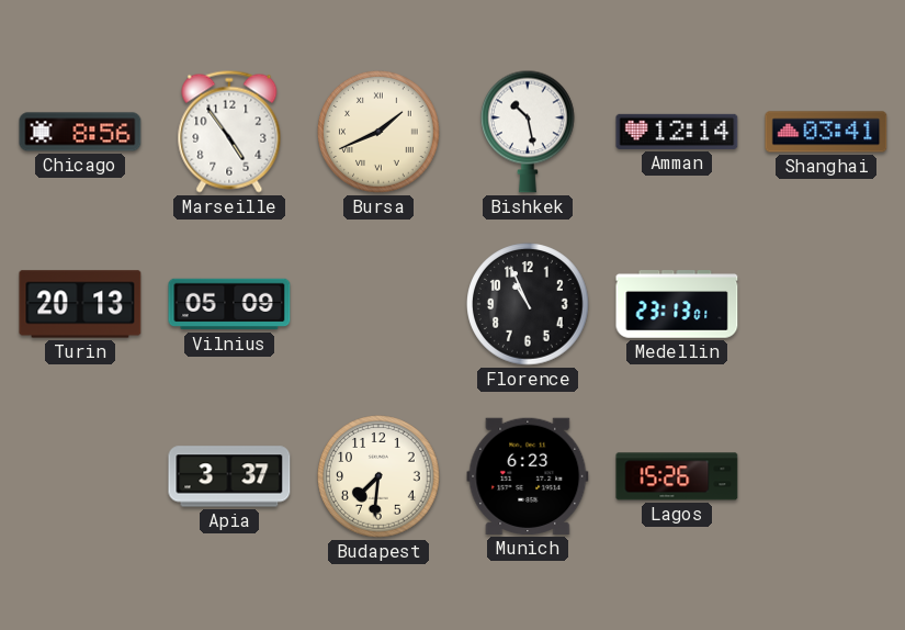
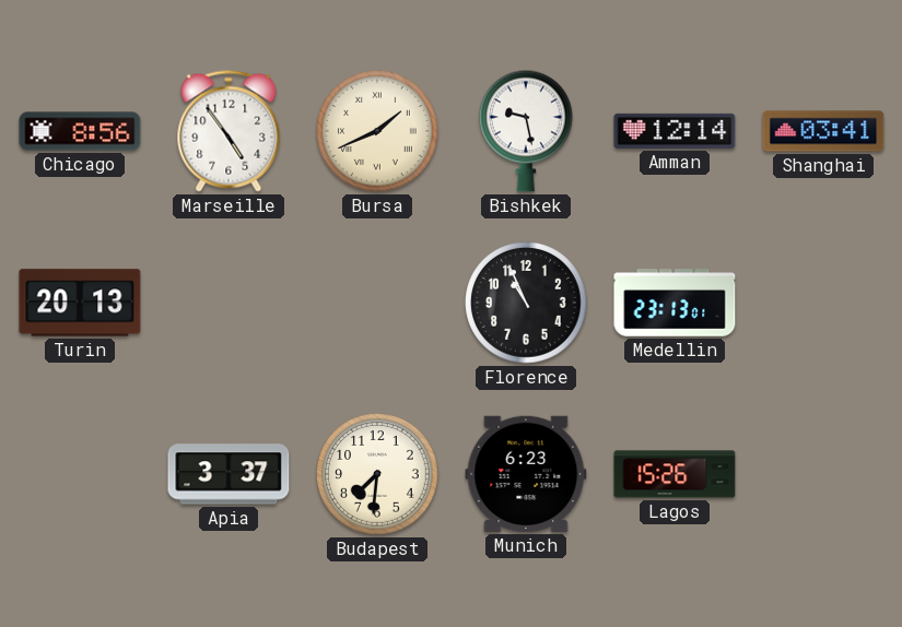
Bishkek: 10:28 -> 9:28 (527, 131)
Vilnius: 05:09 -> none (229, 304)
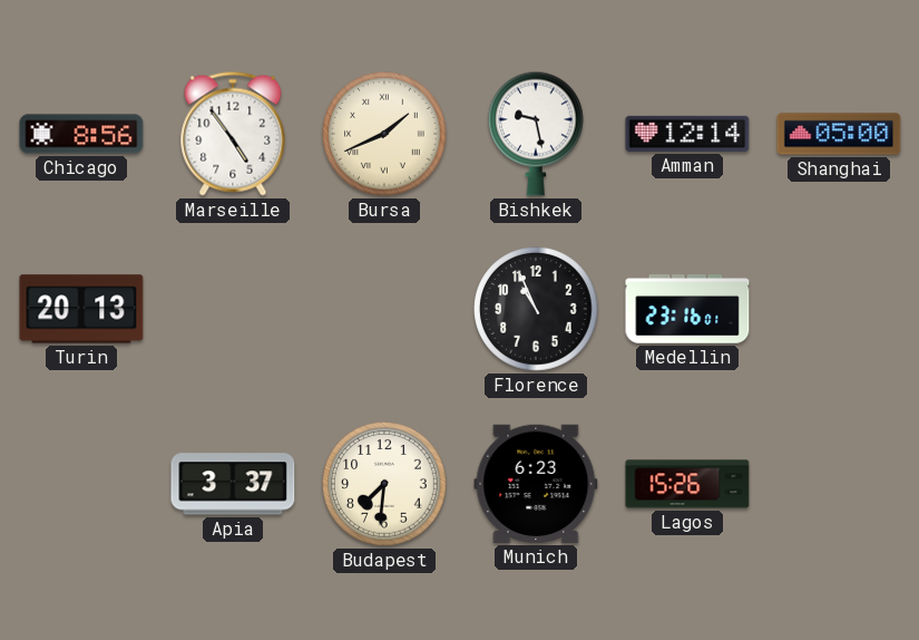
Shanghai: 03:41 -> 05:00 (839, 134)
Medellin: 23:13 -> 23:16 (687, 309)
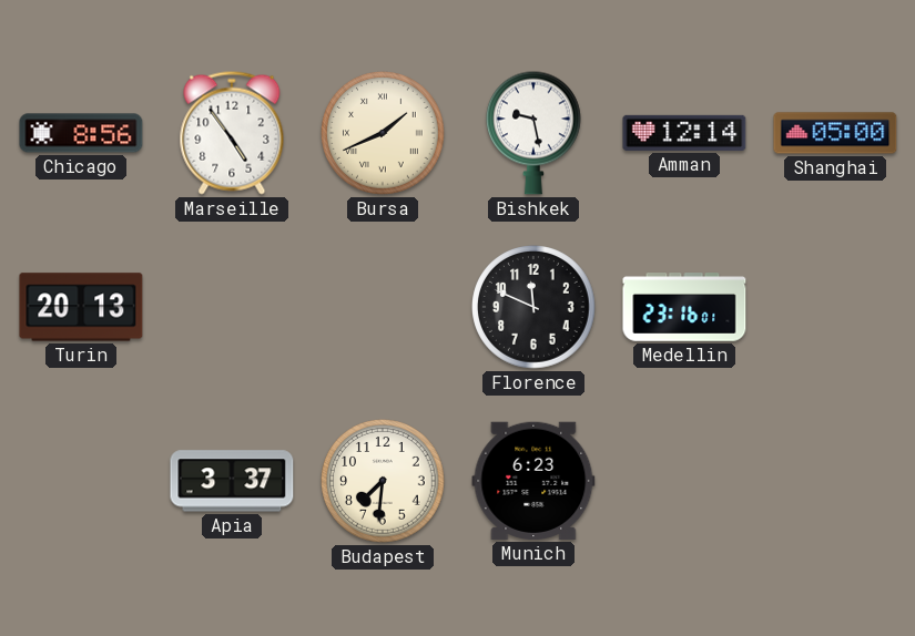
Florence: 10:56 -> 11:49 (533, 307)
Lagos: 15:26 -> none (687, 484)
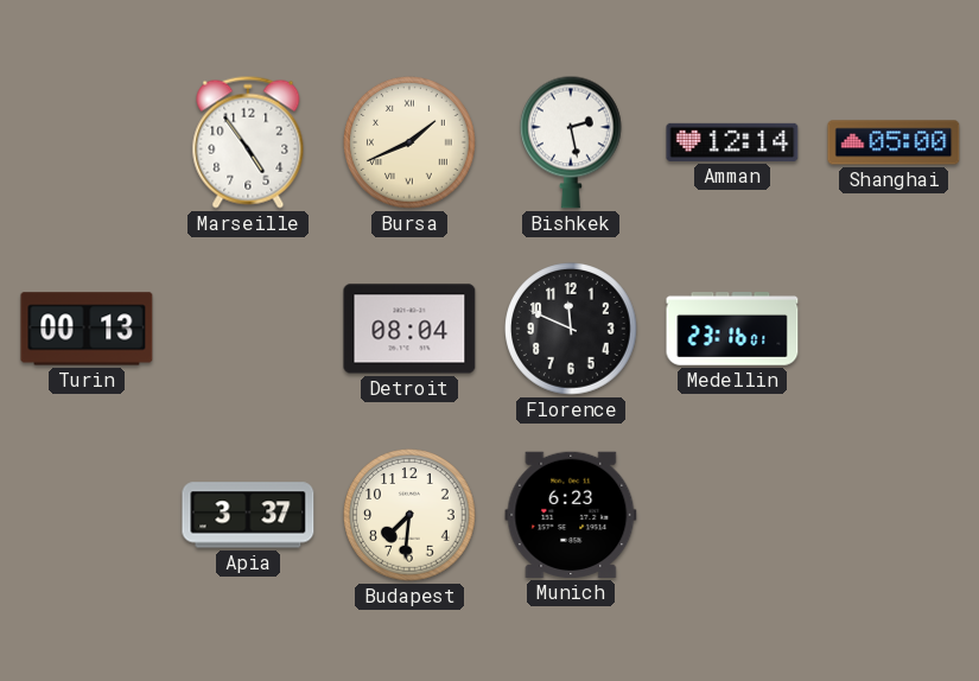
Chicago: 8:56 -> none (81, 133)
Bishkek: 9:28 -> 2:28 (572, 142)
Turin: 20:13 -> 00:13 (87, 329)
Detroit: none -> 08:04 (409, 329)
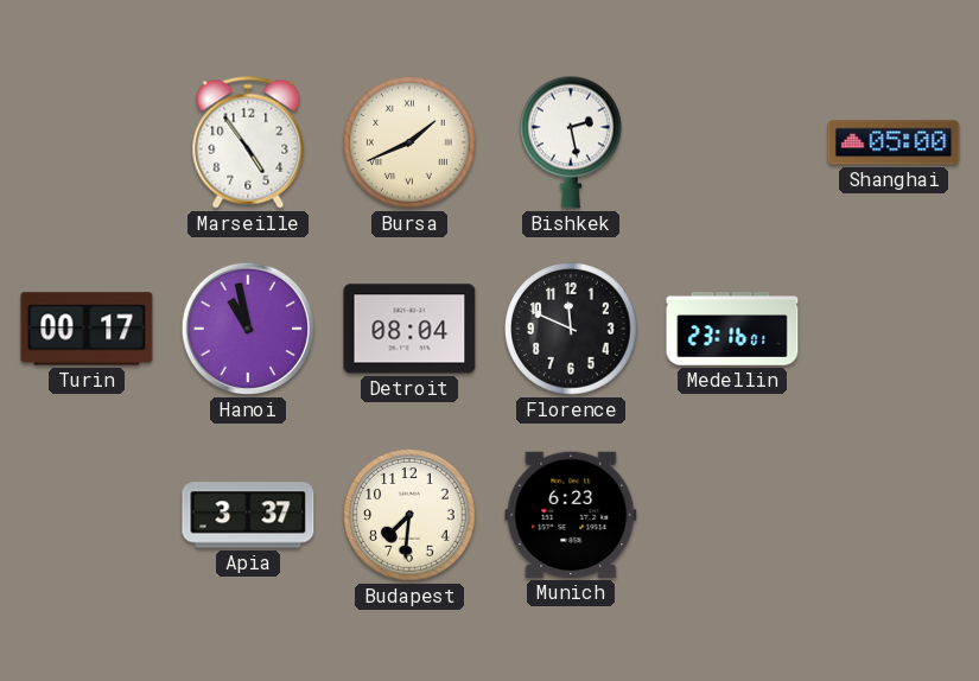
Amman: 12:14 -> none (732, 142)
Turin: 00:13 -> 00:17 (87, 329)
Hanoi: none -> 10:58 (248, 329)
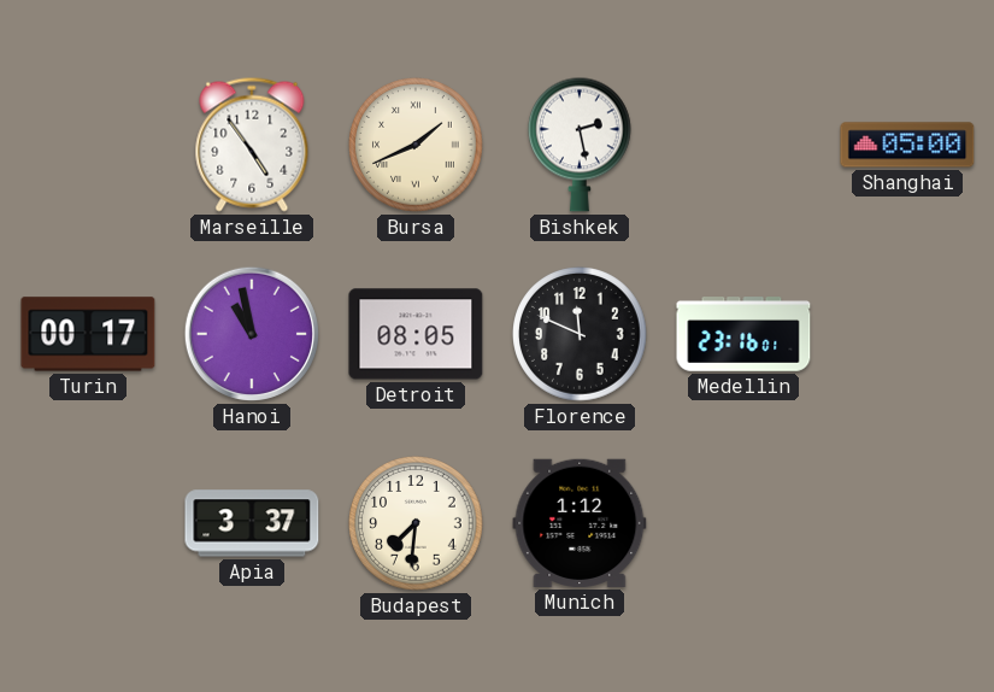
Detroit: 08:04 -> 08:05 (416, 334)
Munich: 6:23 -> 1:12 (580, 523)
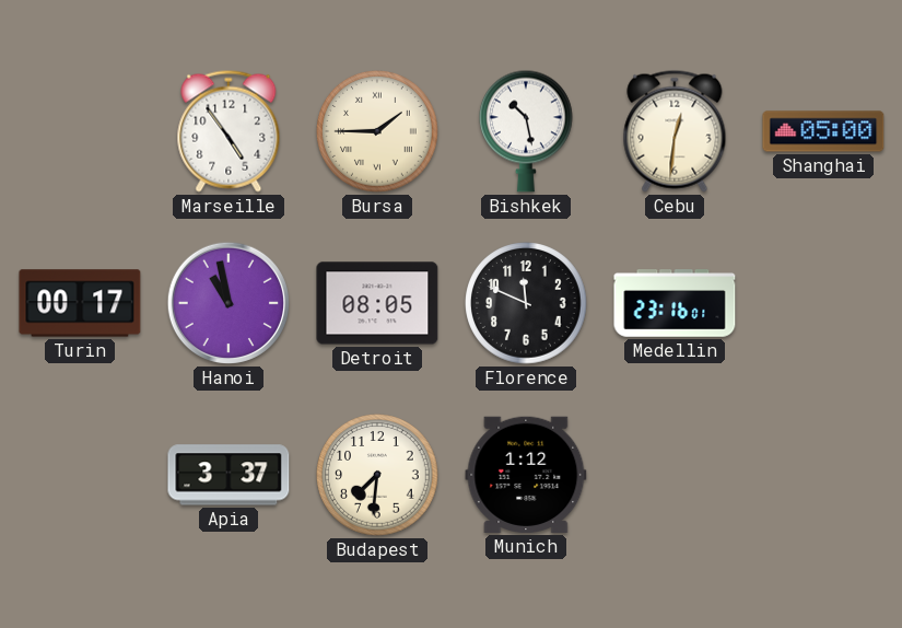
Bursa: 1:41 -> 1:45 (377, 131)
Bishkek: 2:28 -> 10:28 (527, 131)
Cebu: none -> 12:31 (675, 131)
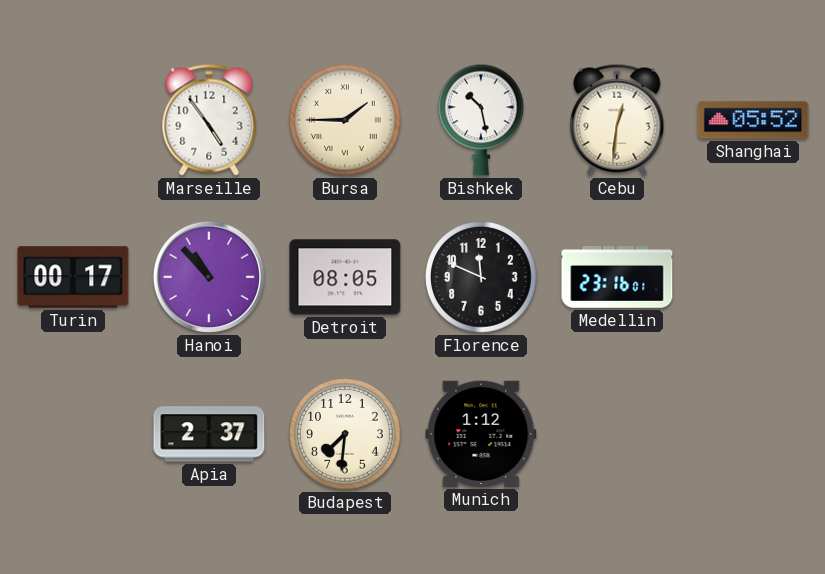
Shanghai: 05:00 -> 05:52 (753, 120)
Hanoi: 10:58 -> 10:53 (209, 277)
Apia: 3:37 -> 2:37 (209, 434)
